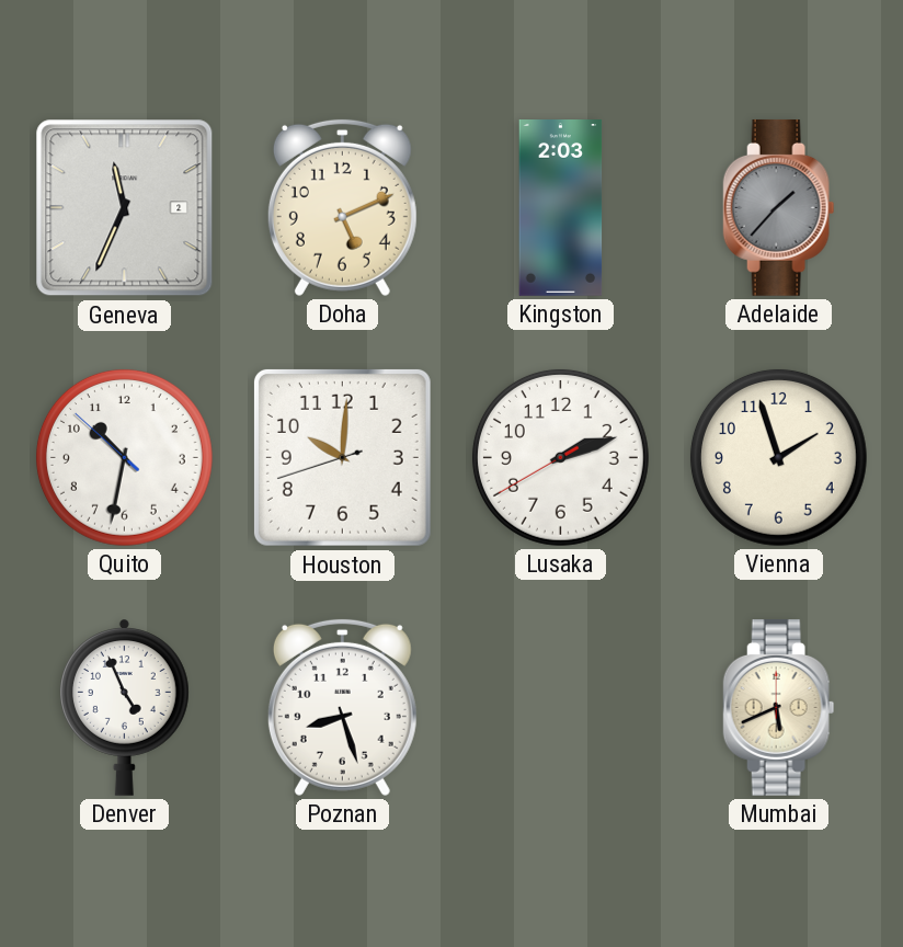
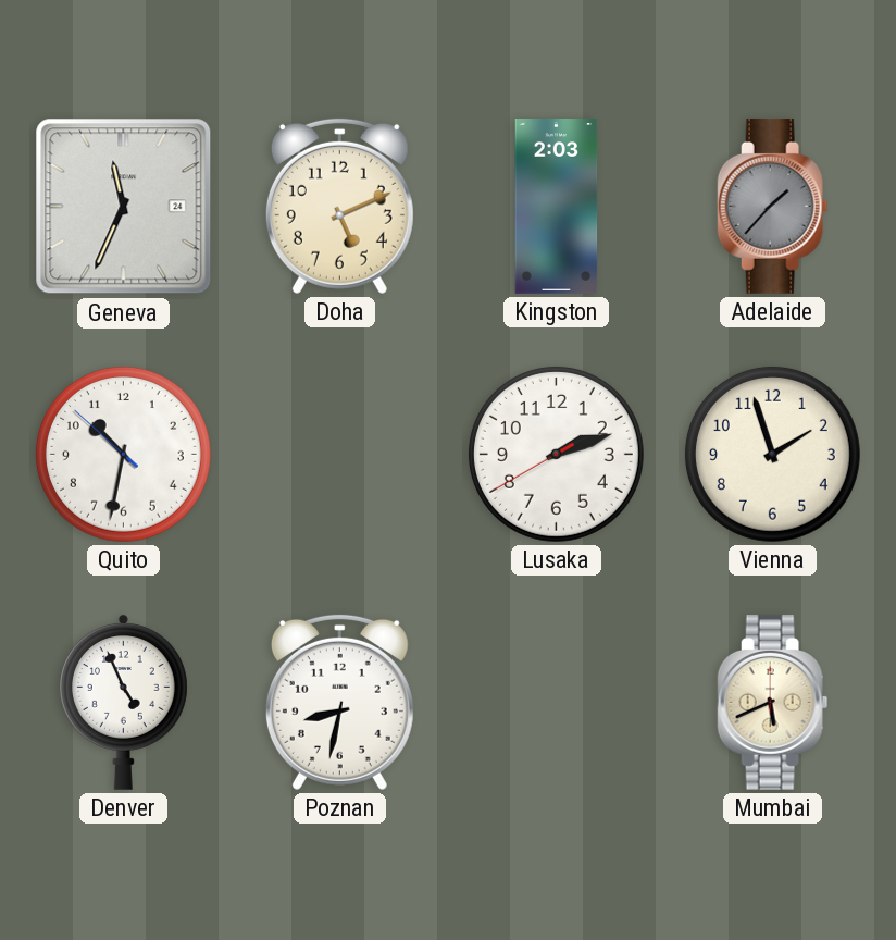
Geneva date: 2 -> 24 (124, 207)
Houston: 10:00 -> none (342, 457)
Poznan: 8:27 -> 8:32 (339, 702)
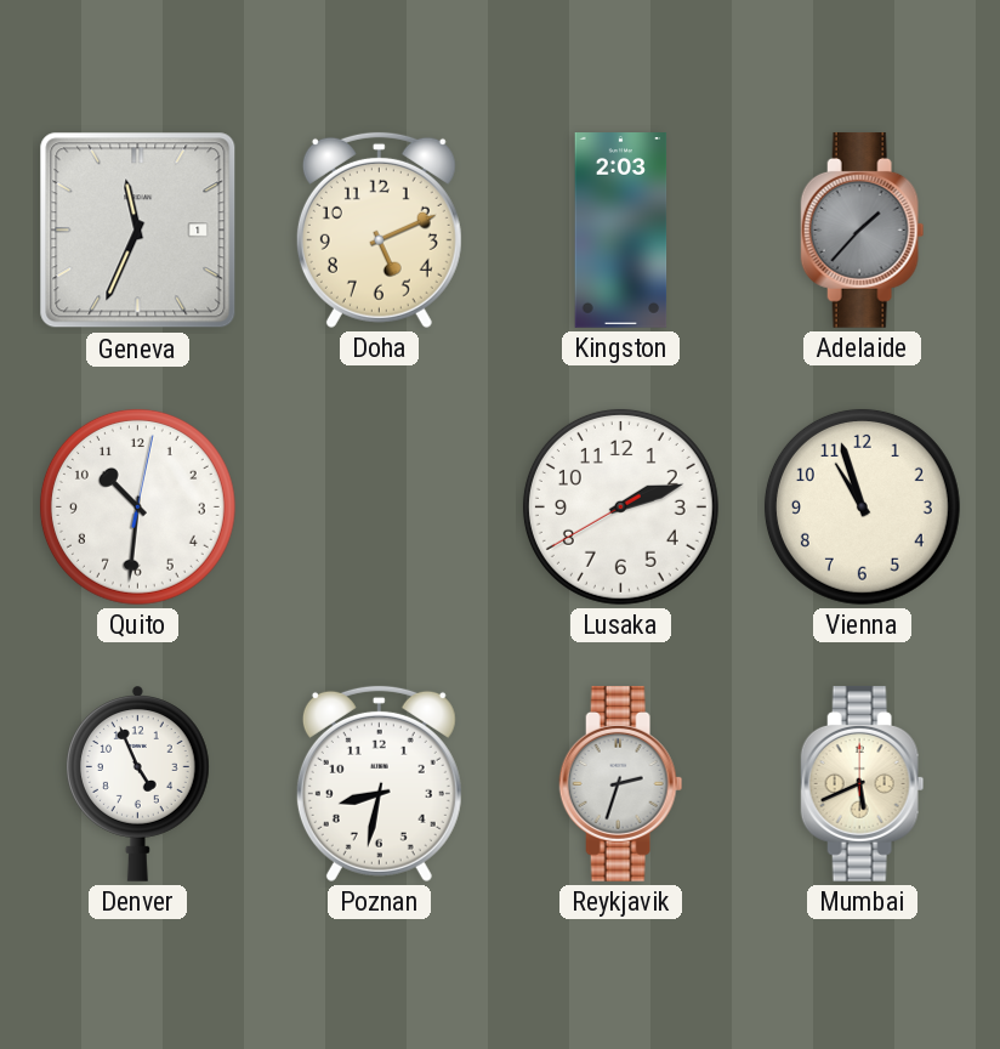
Geneva date: 24 -> 1 (138, 231)
Quito: 10:31:52 -> 10:31:02 (137, 506)
Vienna: 1:57 -> 10:57 (862, 506)
Reykjavik: none -> 2:33 (621, 783)
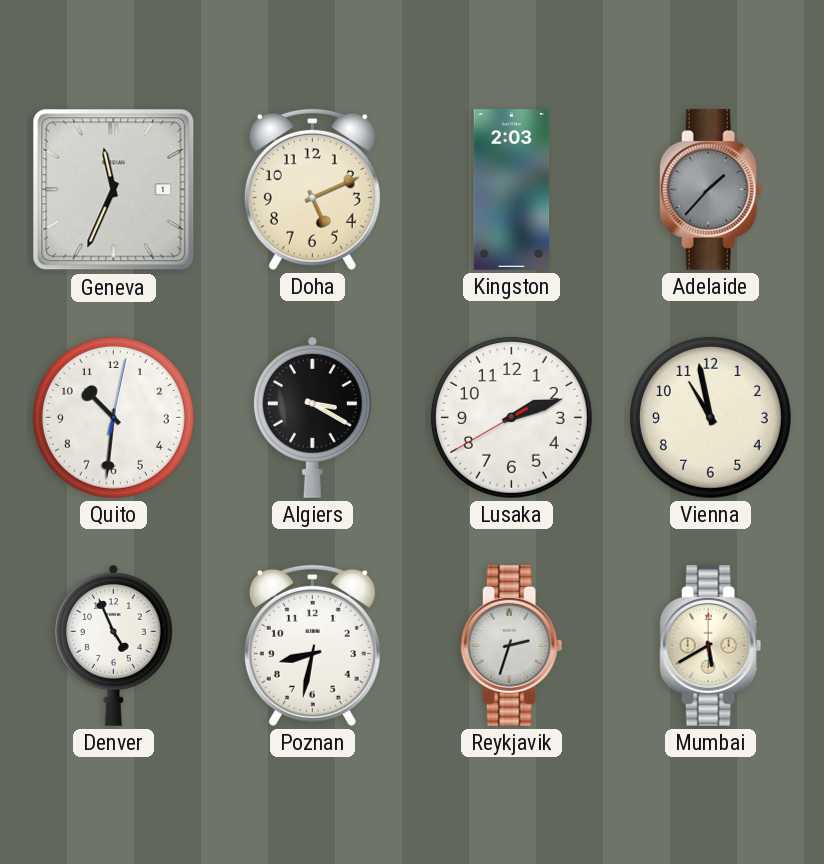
Algiers: none -> 3:20 (312, 417)
Vienna: 10:57 -> 10:58 (710, 417)
Mumbai: 5:41 -> 5:40 (711, 645)
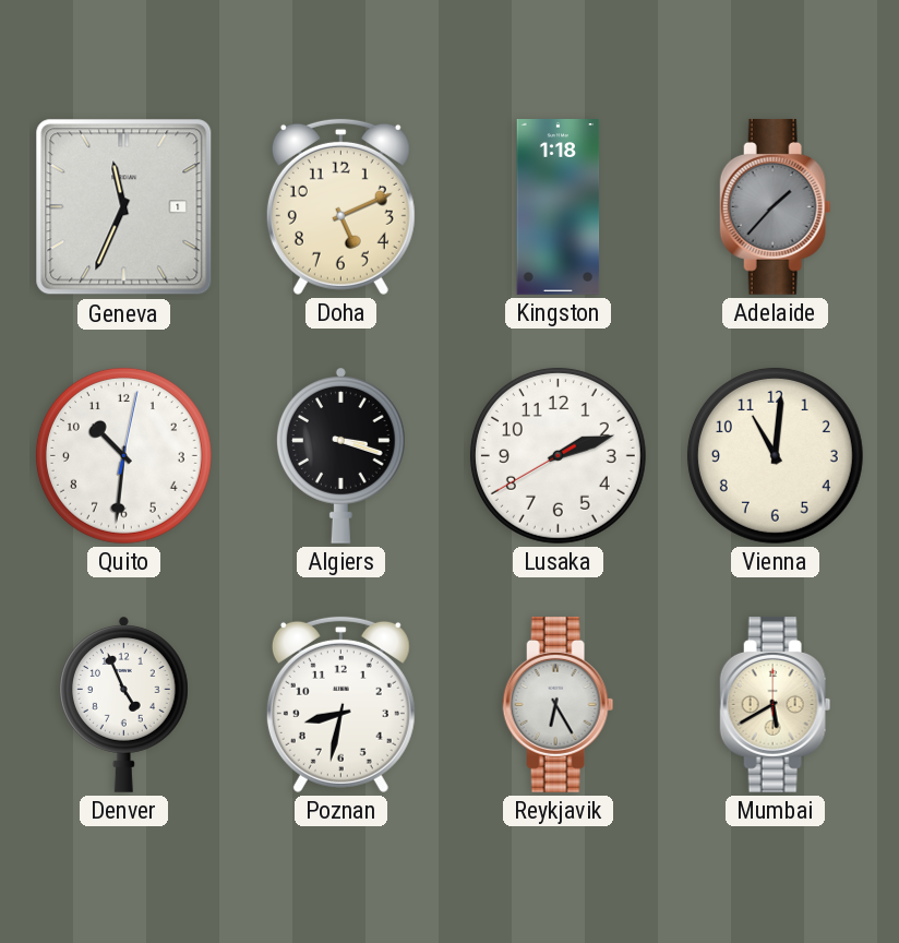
Kingston: 2:03 -> 1:18 (559, 207)
Algiers: 3:20 -> 3:18 (340, 455)
Vienna: 10:58 -> 11:01 (775, 455)
Reykjavik: 2:33 -> 6:25 (559, 704)
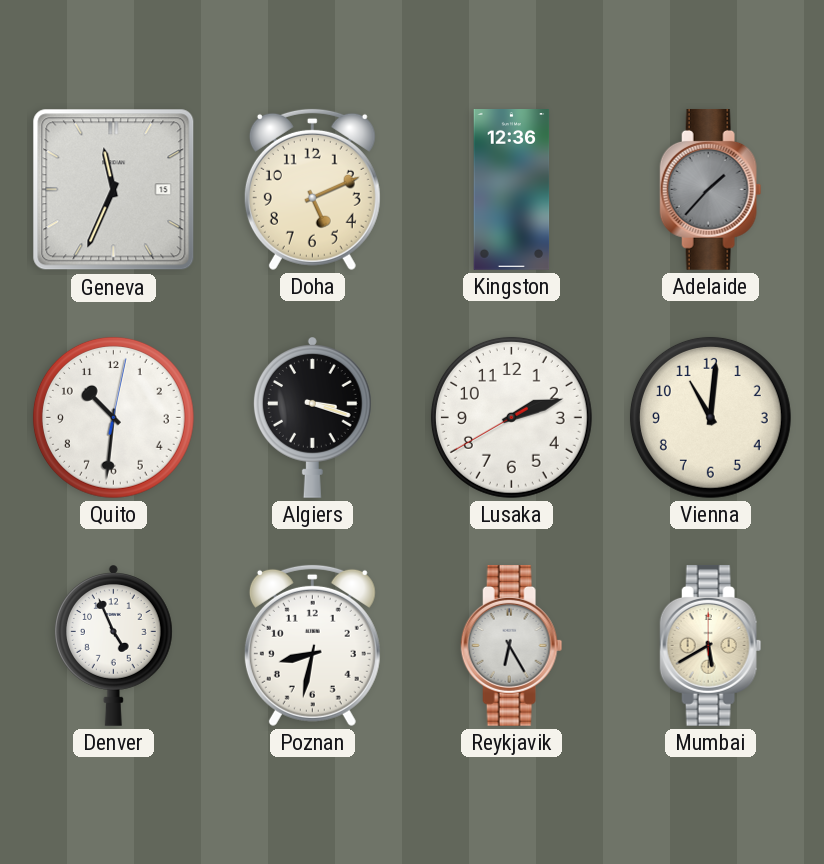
Geneva date: 1 -> 15 (114, 190)
Kingston: 1:18 -> 12:36 (512, 190)
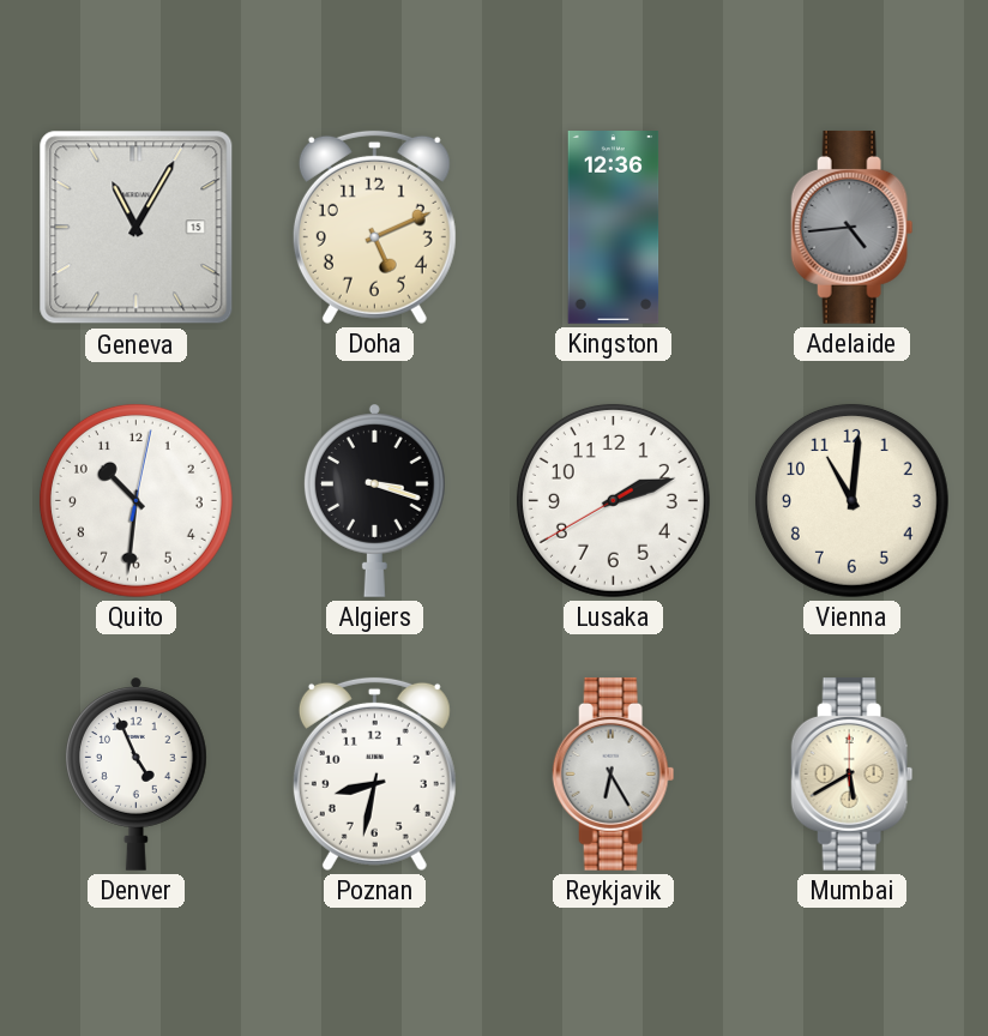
Geneva: 11:34 -> 11:05 (137, 228)
Adelaide: 1:37 -> 4:44 (853, 227)
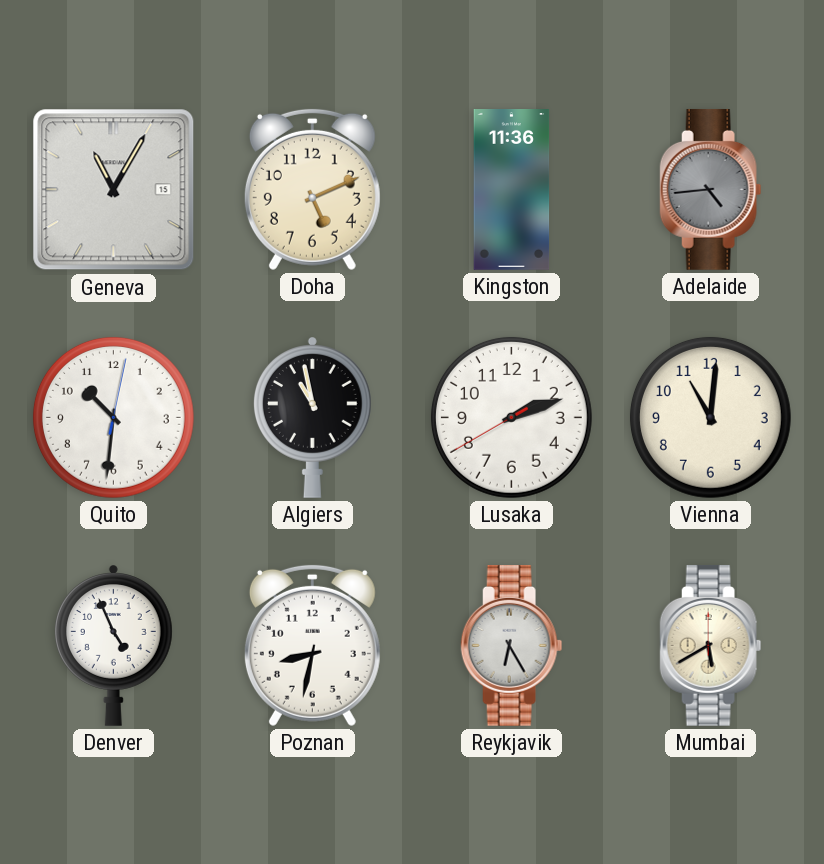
Kingston: 12:36 -> 11:36 (512, 190)
Algiers: 3:18 -> 10:58 (312, 417)
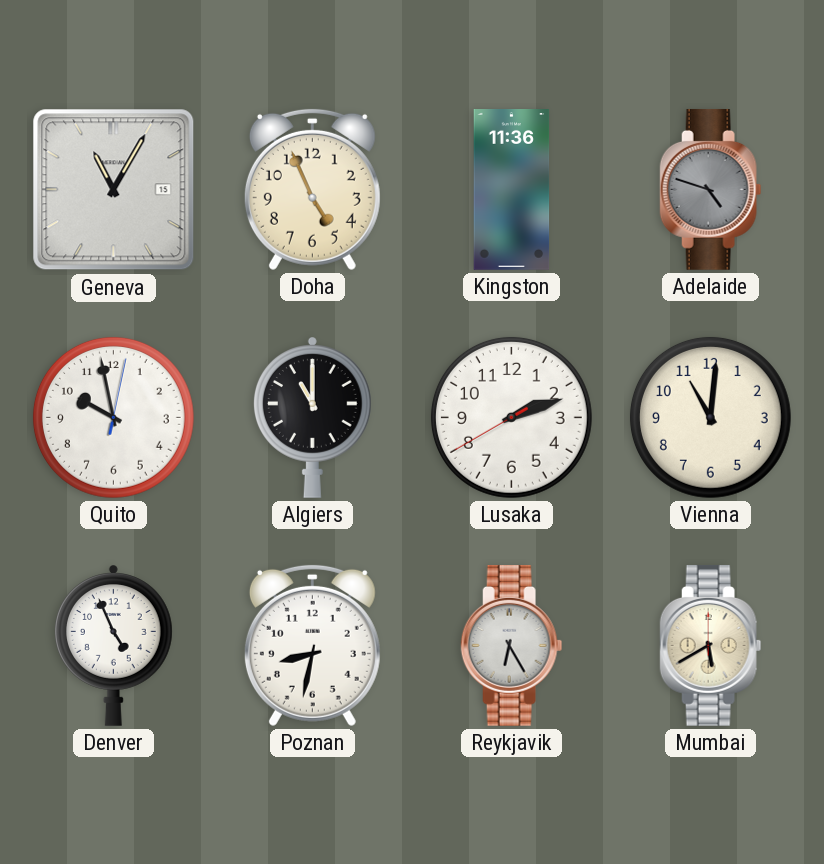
Doha: 5:11 -> 4:56 (312, 189)
Adelaide: 4:44 -> 4:48 (711, 189)
Quito: 10:31 -> 9:58 (113, 417)
Algiers: 10:58 -> 11:00 (312, 417)
